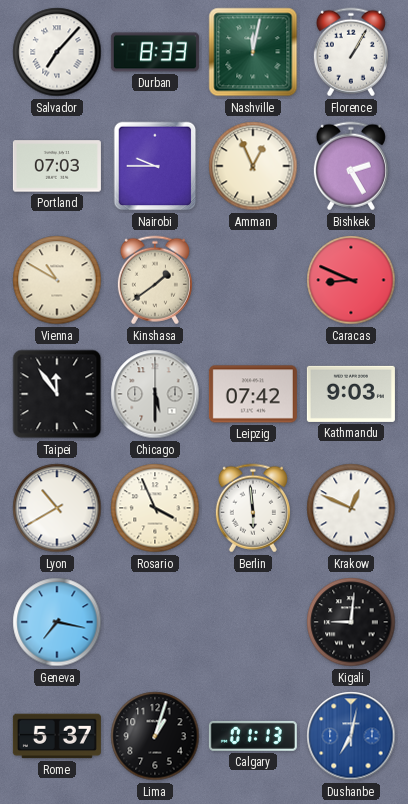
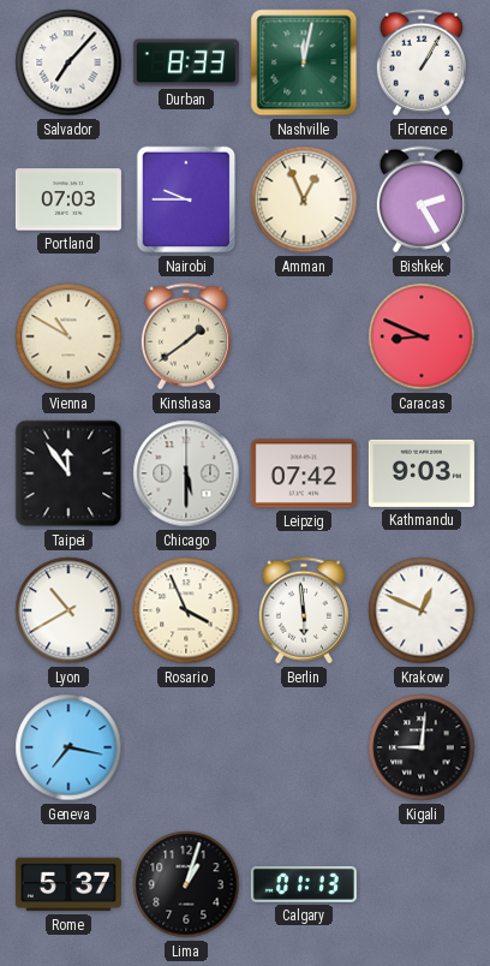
Dushanbe: 7:02 -> none (351, 736)
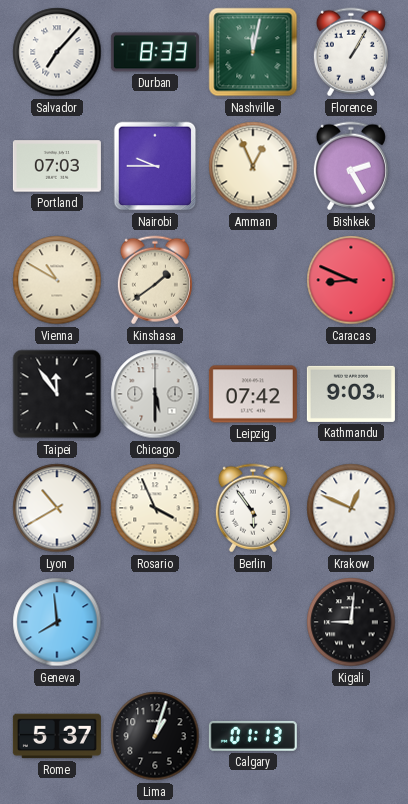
Berlin: 5:59 -> 5:54 (253, 508)
Geneva: 7:17 -> 7:59 (57, 622)
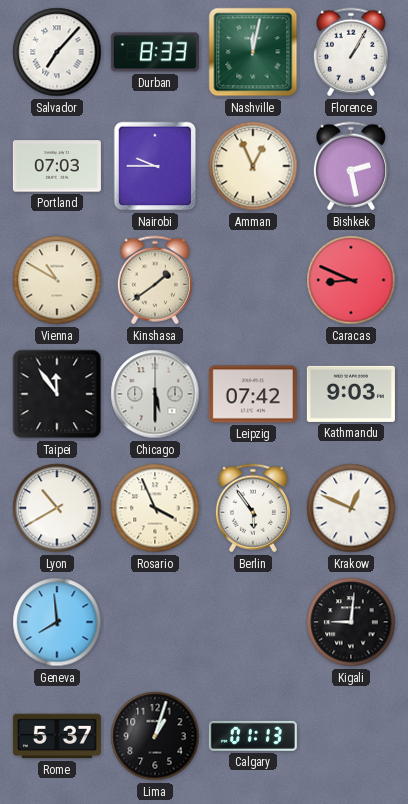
Bishkek: 2:25 -> 2:28 (351, 166)
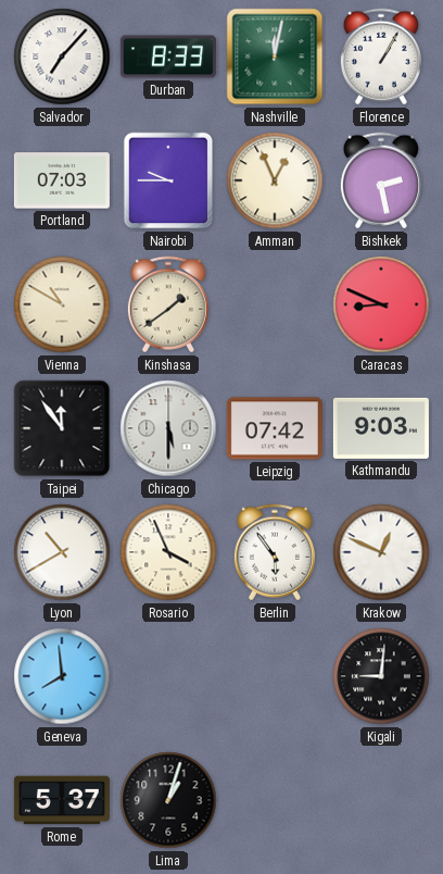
Calgary: 01:13 -> none (253, 736)
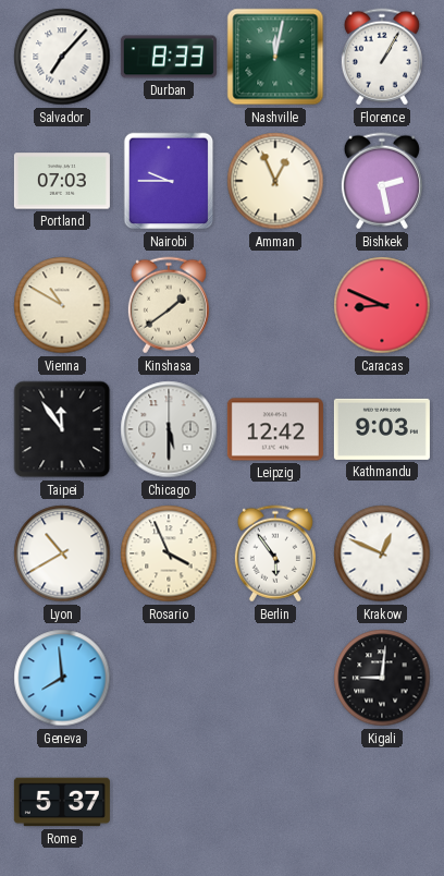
Leipzig: 07:42 -> 12:42 (275, 429)
Lima: 1:03 -> none (168, 800)
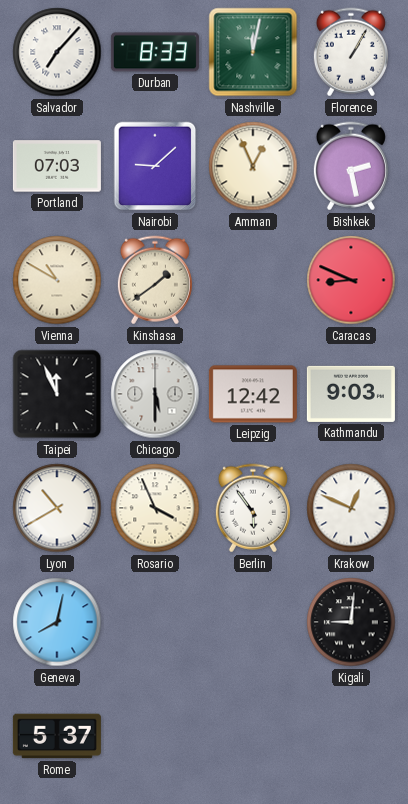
Nairobi: 9:45 -> 9:08 (155, 166)
Taipei: 11:54 -> 11:56 (57, 394)
Geneva: 7:59 -> 8:02 (57, 622)
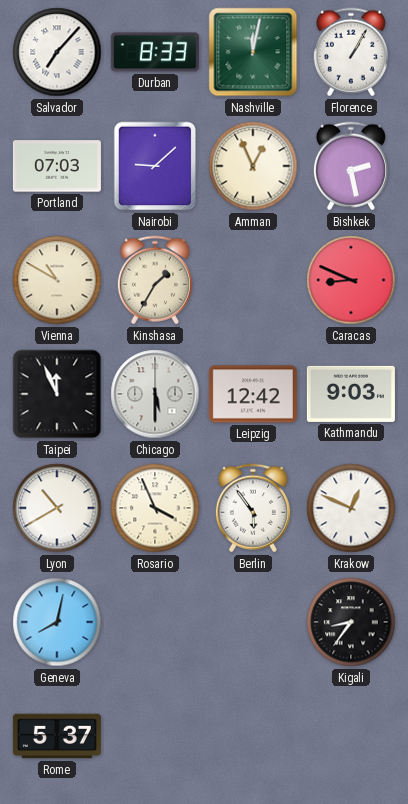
Kinshasa: 1:39 -> 1:35 (155, 280)
Kigali: 9:01 -> 8:36 (351, 622)
